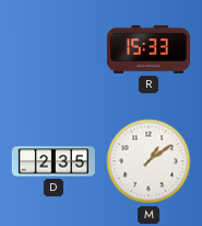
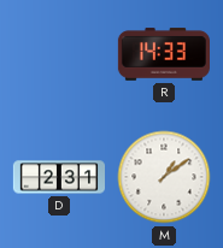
R: 15:33 -> 14:33 (163, 54)
D: 2:35 -> 2:31 (58, 177)
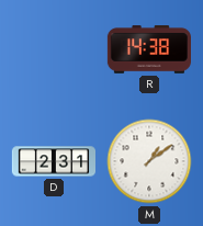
R: 14:33 -> 14:38 (148, 49)
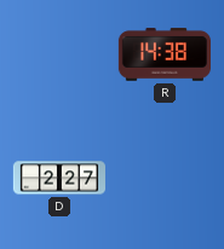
D: 2:31 -> 2:27 (58, 178)
M: 1:09 -> none (149, 161)
